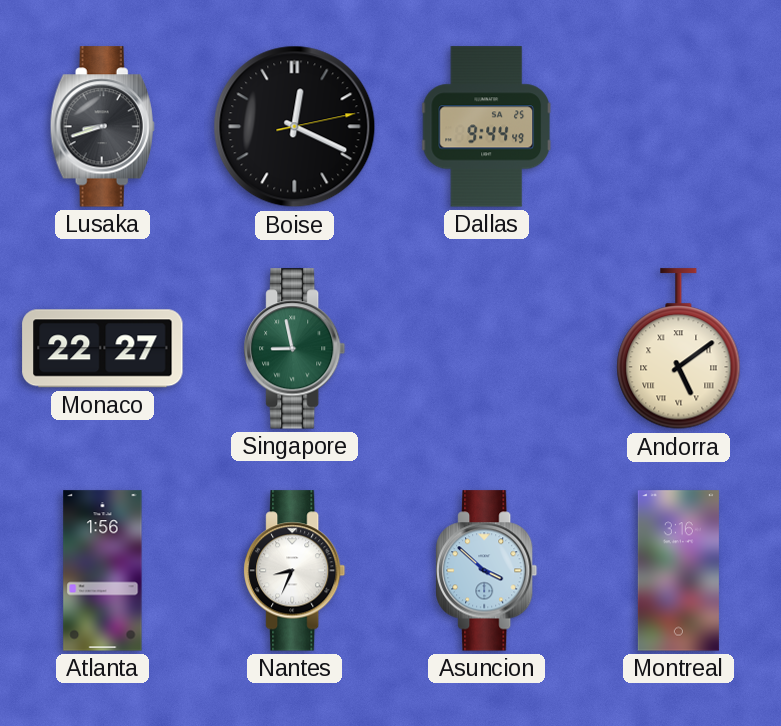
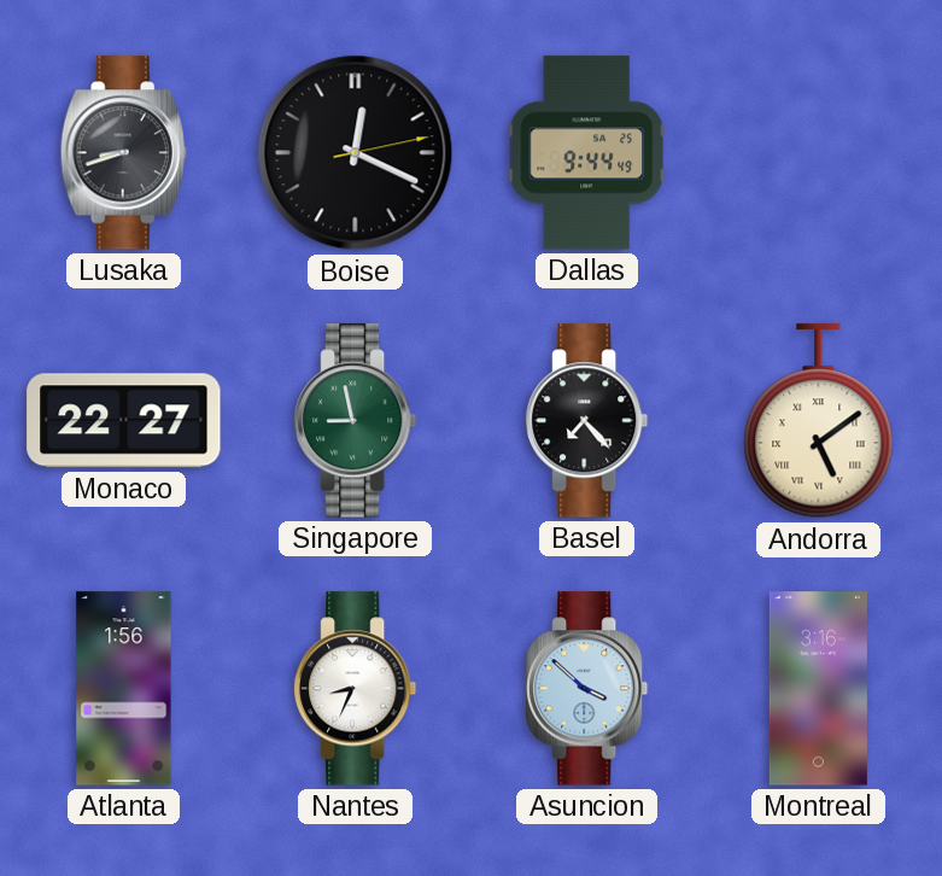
Basel: none -> 7:23 (587, 421)
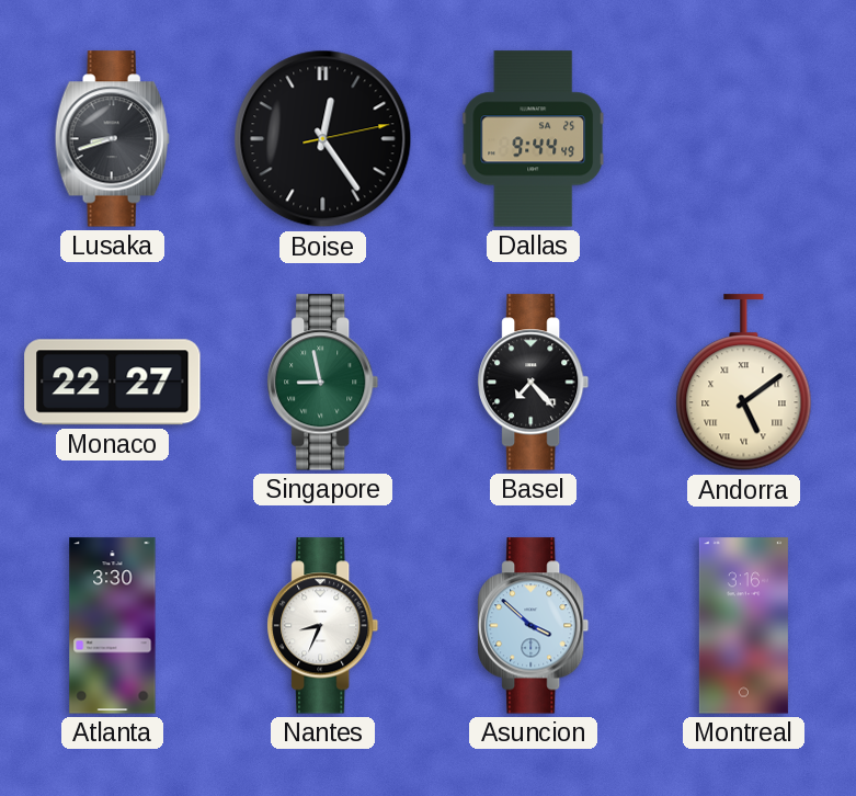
Boise: 12:19 -> 12:24 (323, 139)
Atlanta: 1:56 -> 3:30 (113, 626)
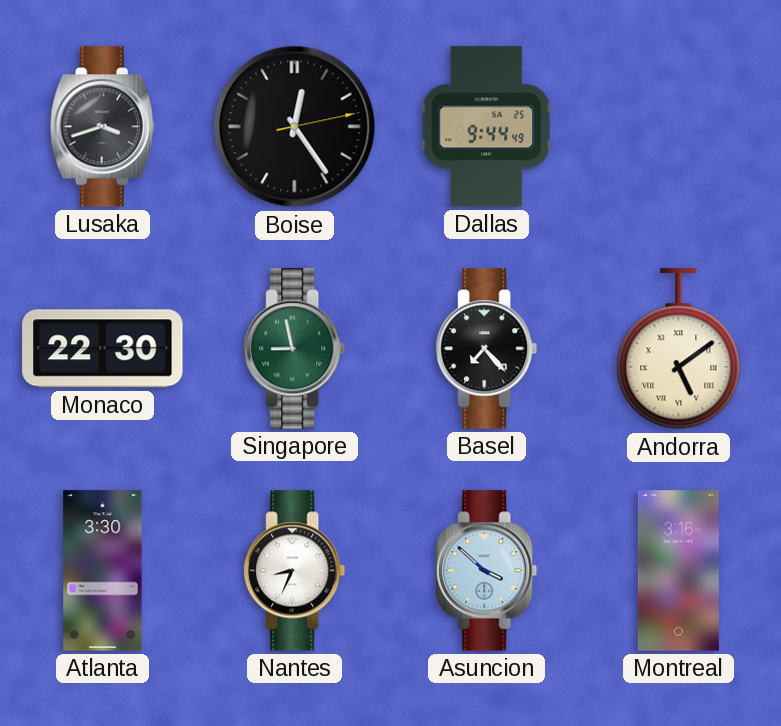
Lusaka: 8:42 -> 3:42 (102, 127)
Monaco: 22:27 -> 22:30 (103, 349)
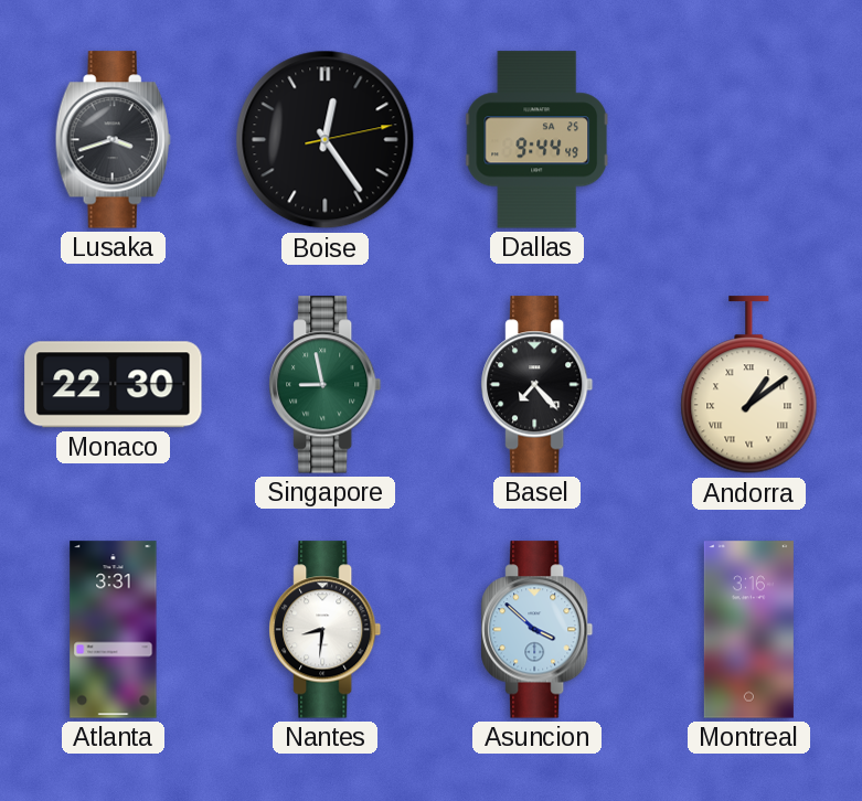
Andorra: 5:09 -> 1:09 (749, 385)
Atlanta: 3:30 -> 3:31 (114, 630)
Nantes: 8:34 -> 8:31 (326, 630)
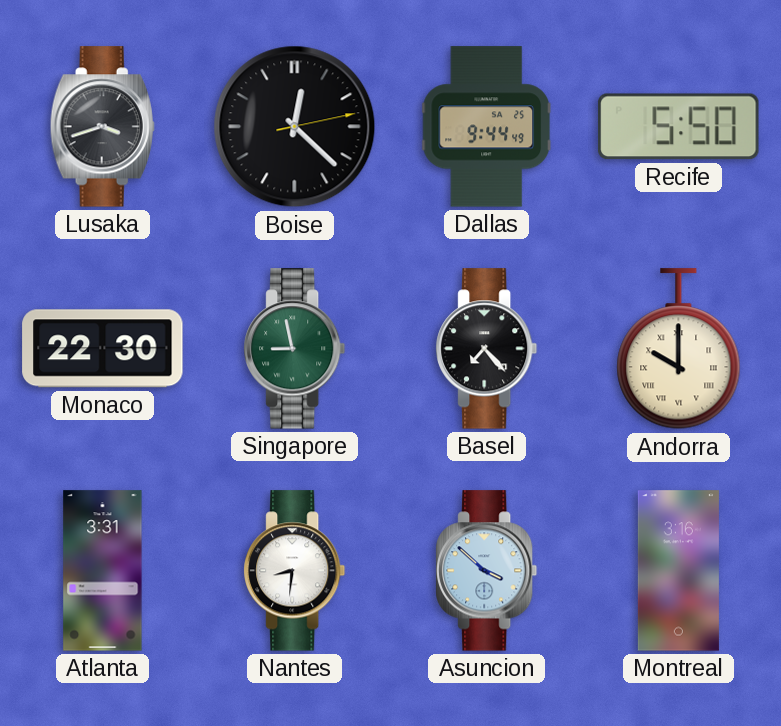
Boise: 12:24 -> 12:22 (295, 127)
Recife: none -> 5:50 (679, 127)
Andorra: 1:09 -> 10:00 (679, 349)
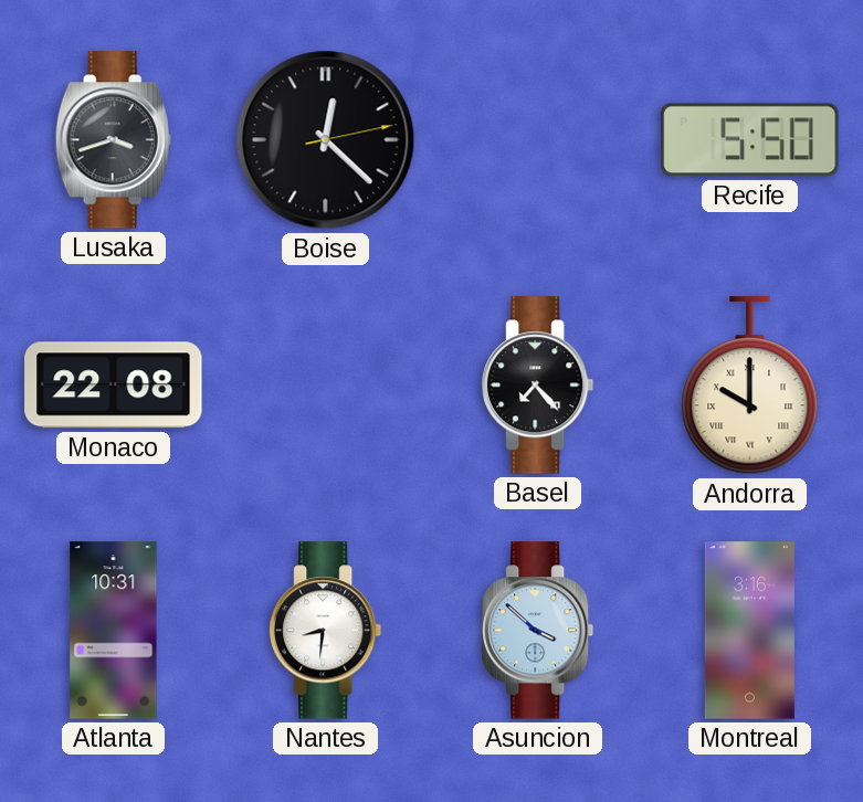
Dallas: 9:44 -> none (486, 127)
Monaco: 22:30 -> 22:08 (114, 386)
Singapore: 8:58 -> none (295, 349)
Atlanta: 3:31 -> 10:31 (114, 631)
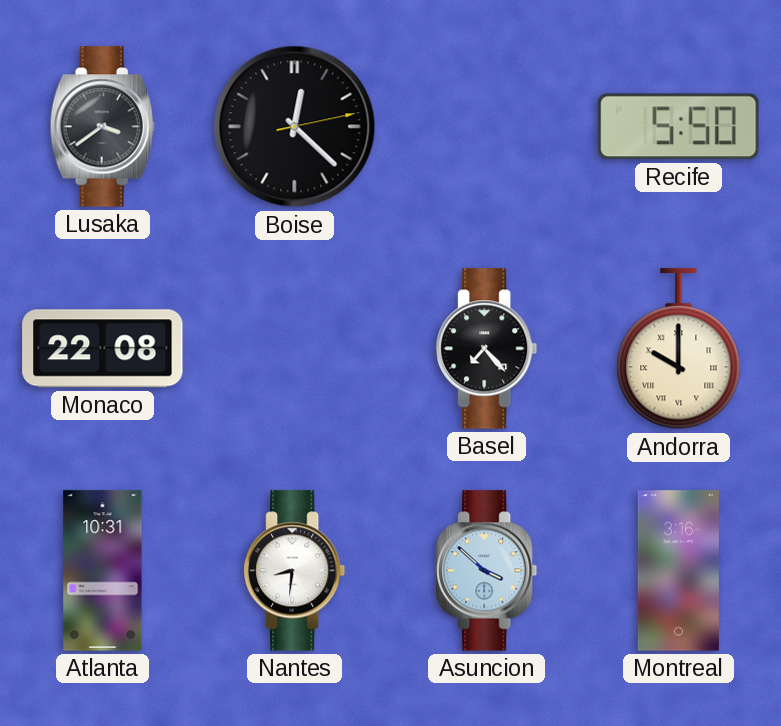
Lusaka: 3:42 -> 3:39 (102, 127)
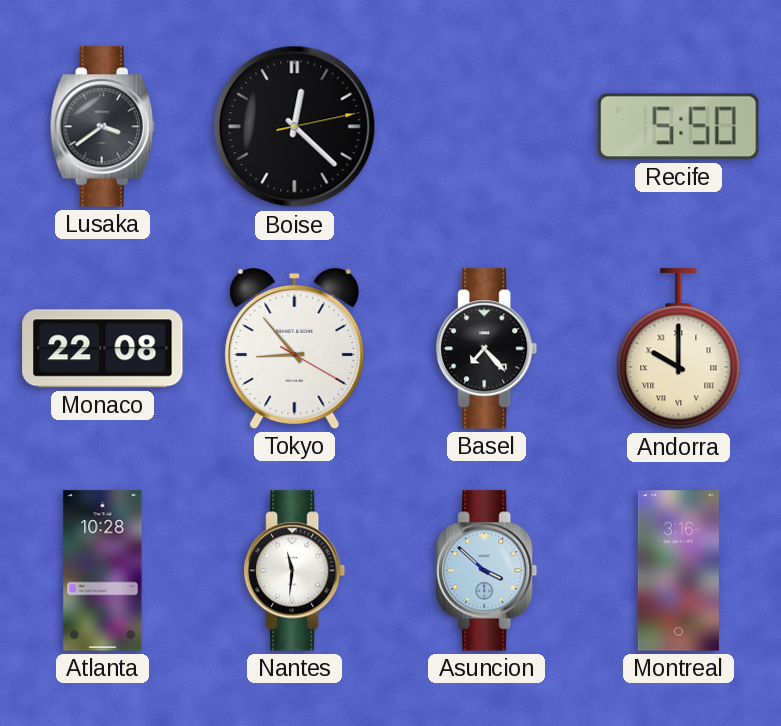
Tokyo: none -> 8:53 (295, 348)
Atlanta: 10:31 -> 10:28 (103, 571)
Nantes: 8:31 -> 11:31 (295, 571)
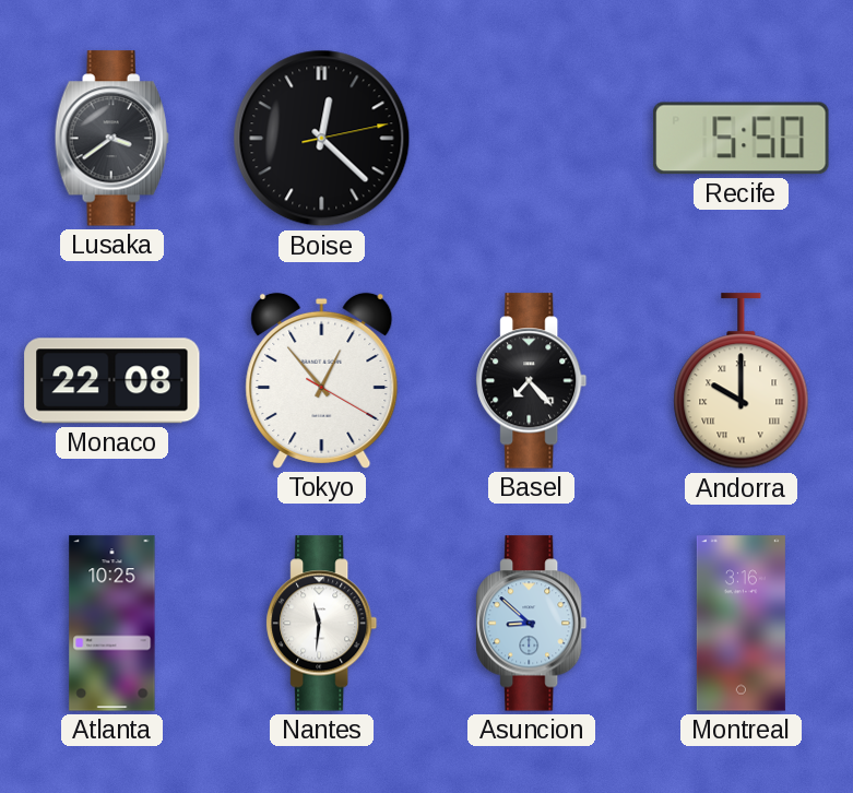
Tokyo: 8:53 -> 12:53 (322, 380)
Atlanta: 10:28 -> 10:25 (112, 624)
Asuncion: 3:52 -> 8:52 (532, 624)
